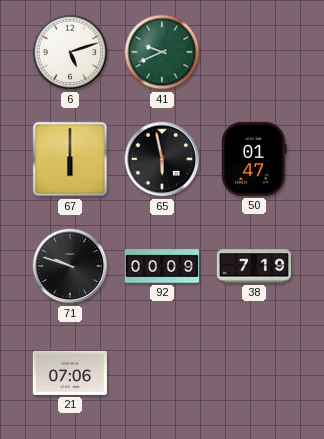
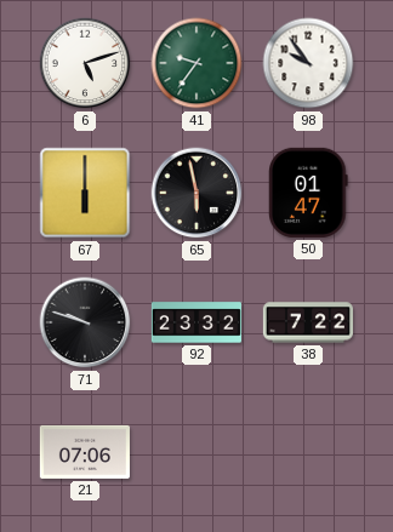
41: 9:41 -> 9:36 (196, 63)
98: none -> 9:54 (308, 63)
92: 00:09 -> 23:32 (195, 322)
38: 7:19 -> 7:22 (307, 322)
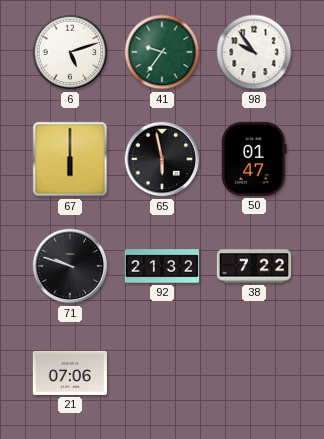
92: 23:32 -> 21:32 (161, 266)
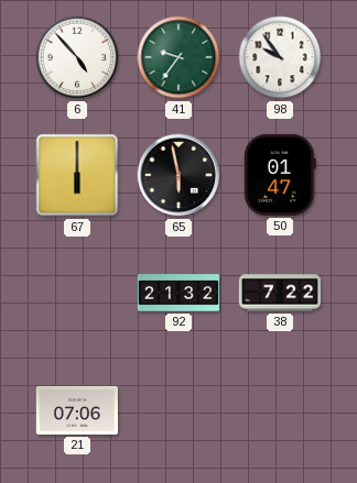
6: 5:12 -> 4:53 (77, 57)
71: 9:48 -> none (70, 266)
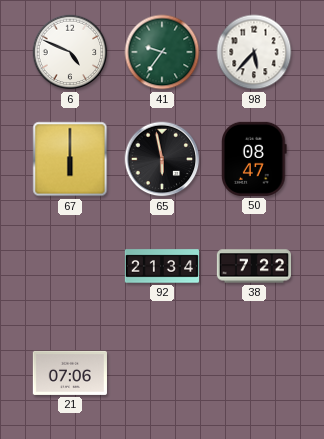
6: 4:53 -> 4:49 (70, 52)
98: 9:54 -> 5:37 (254, 52)
50: 01:47 -> 08:47 (254, 159)
92: 21:32 -> 21:34 (161, 266)
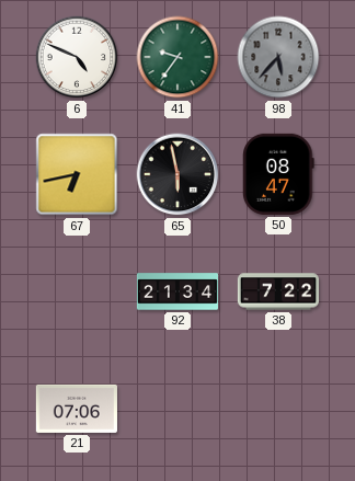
98 dial: white -> grey (278, 57)
67: 6:00 -> 6:43 (77, 174)
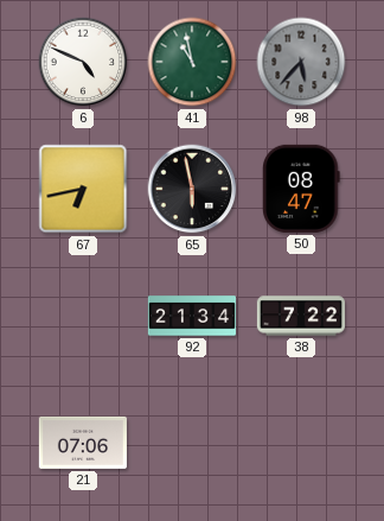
41: 9:36 -> 10:58 (192, 62)
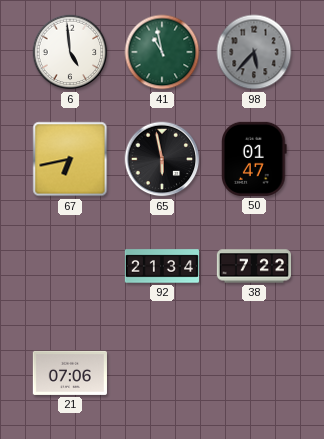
6: 4:49 -> 4:59 (70, 52)
50: 08:47 -> 01:47 (254, 159)
